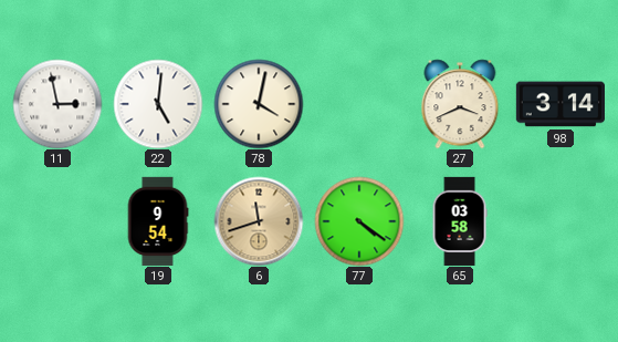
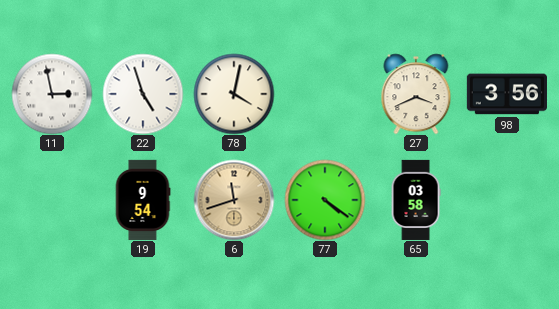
22: 5:01 -> 4:57 (143, 94)
98: 3:14 -> 3:56 (507, 94)
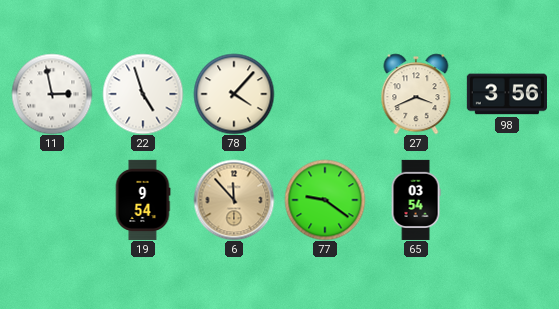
78: 4:02 -> 4:07 (234, 94)
6: 11:42 -> 11:53 (234, 200)
77: 4:21 -> 9:21 (325, 200)
65: 03:58 -> 03:54 (416, 199)
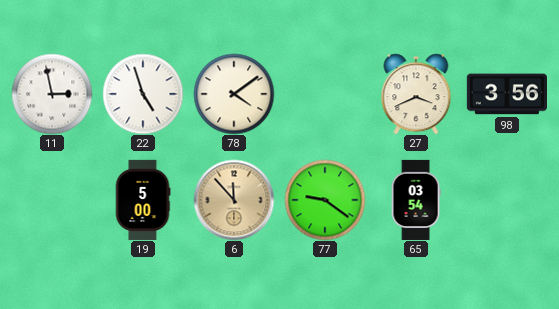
78: 4:07 -> 4:09 (234, 94)
19: 9:54 -> 5:00 (143, 200)
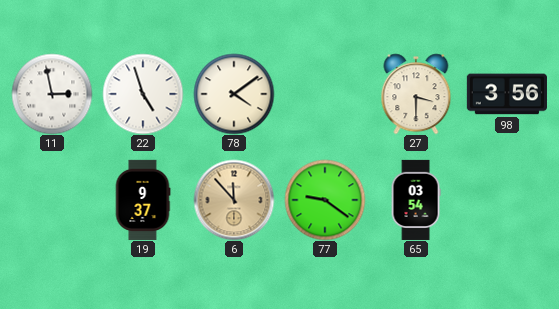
27: 3:41 -> 3:30 (416, 94)
19: 5:00 -> 9:37 (143, 200)
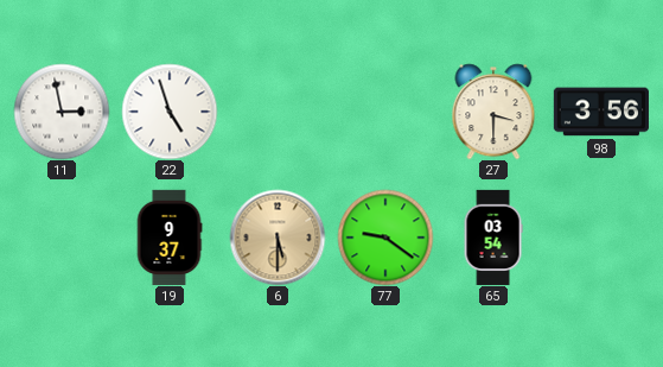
78: 4:09 -> none (234, 94)
6: 11:53 -> 5:30 (278, 238)
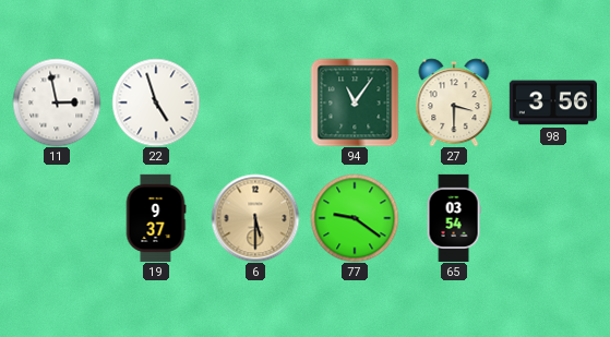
94: none -> 11:06 (355, 103)
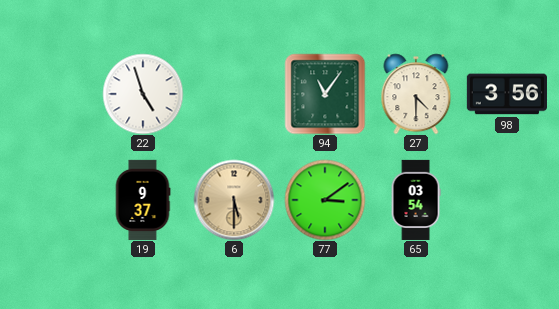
11: 2:58 -> none (57, 103)
27: 3:30 -> 4:30 (416, 94)
77: 9:21 -> 3:09 (325, 200)
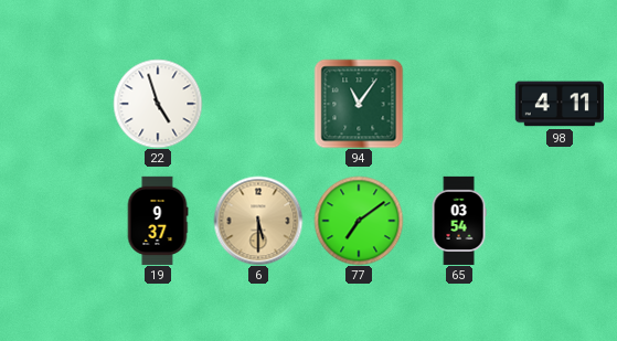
27: 4:30 -> none (416, 94)
98: 3:56 -> 4:11 (560, 104)
77: 3:09 -> 7:09 (359, 221)
